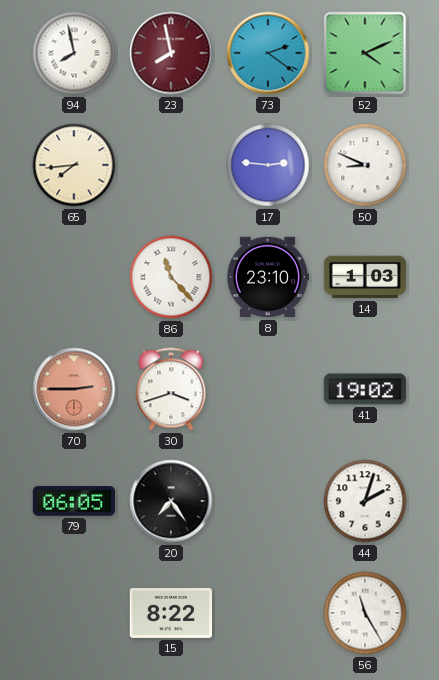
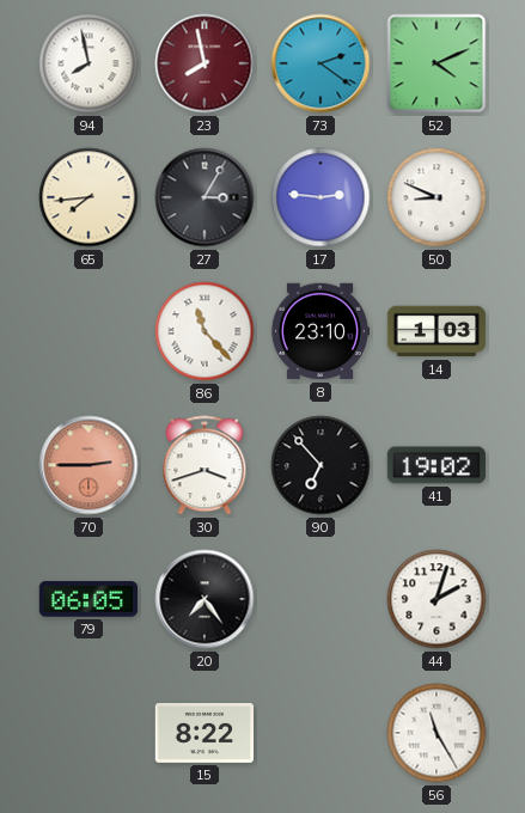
27: none -> 3:05 (204, 197)
90: none -> 6:53 (321, 465)
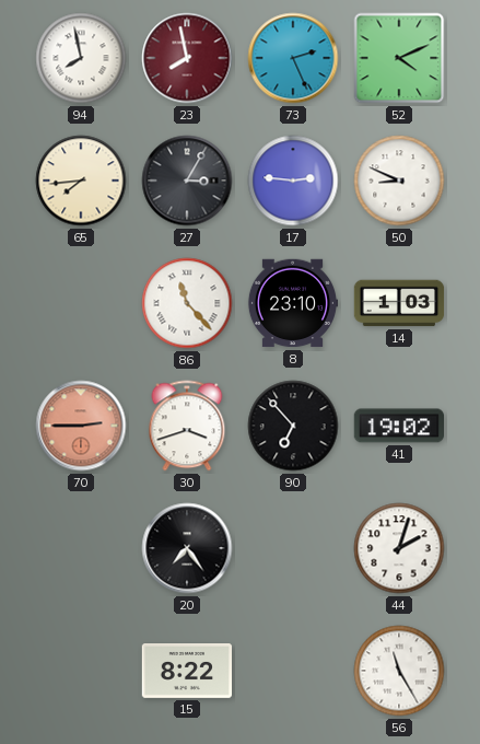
73: 2:21 -> 2:26 (293, 58)
79: 06:05 -> none (87, 599)
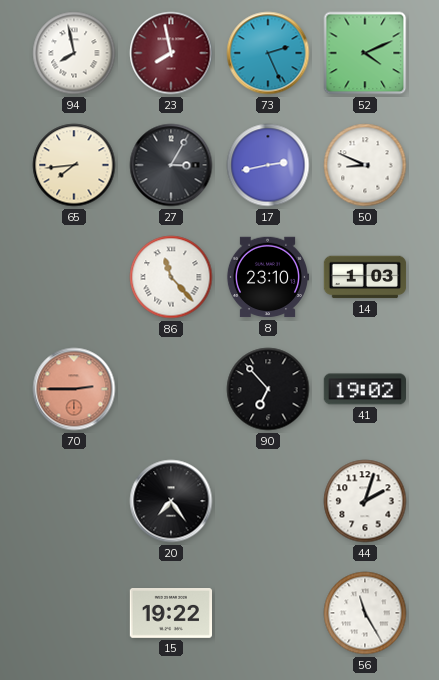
17: 2:46 -> 2:43 (268, 165)
30: 3:42 -> none (187, 426)
15: 8:22 -> 19:22 (170, 614)
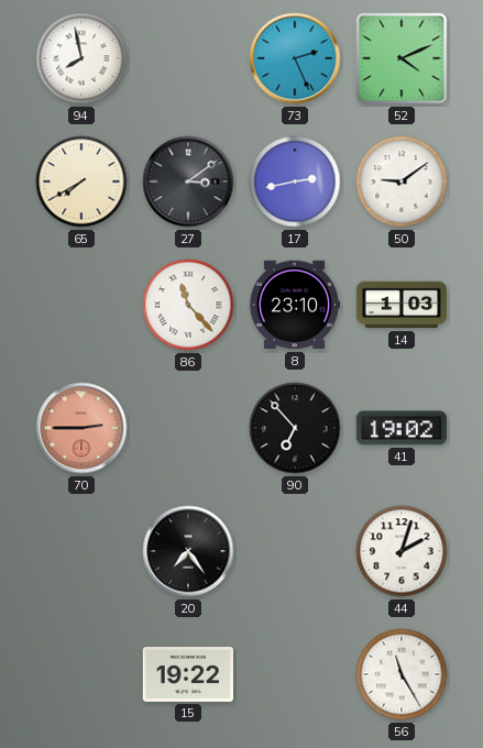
23: 7:58 -> none (171, 53)
65: 7:44 -> 7:40 (81, 182)
27: 3:05 -> 3:09 (188, 182)
50: 8:49 -> 9:09 (402, 182)
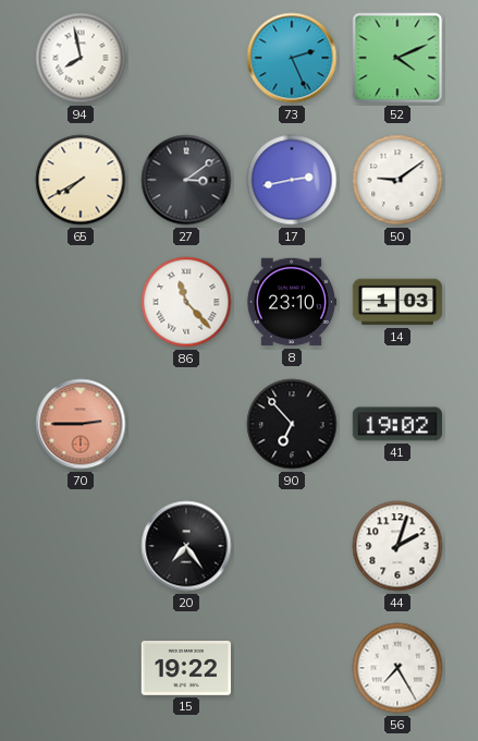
56: 11:25 -> 7:25 (397, 668)
